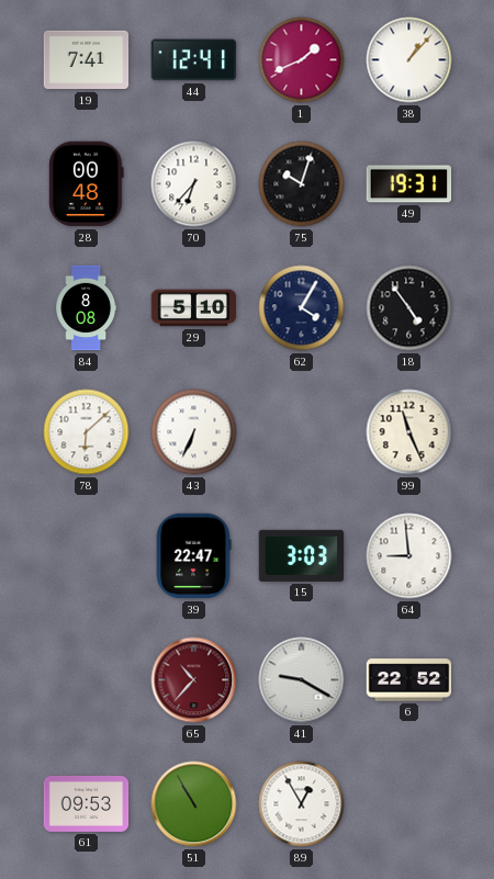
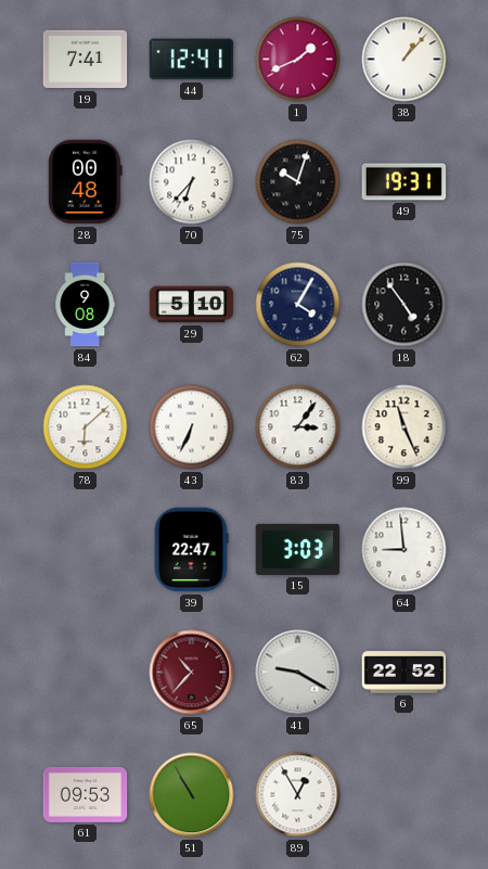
84: 8:08 -> 9:08 (86, 305)
83: none -> 3:06 (298, 427)
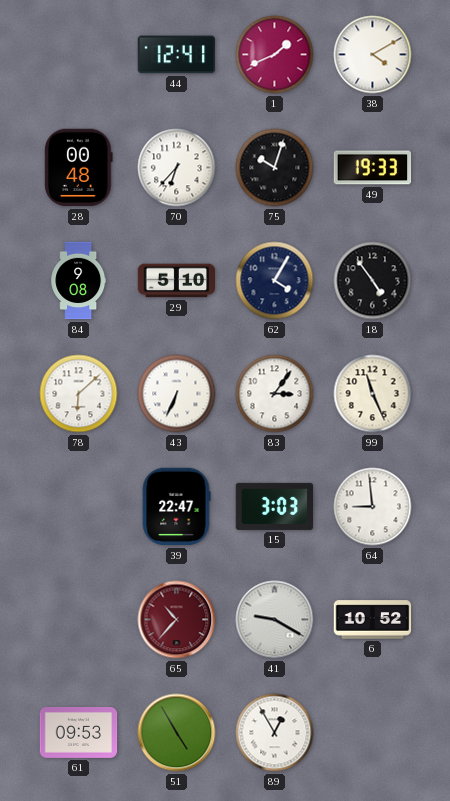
19: 7:41 -> none (86, 60)
38: 1:07 -> 4:10 (373, 55)
49: 19:31 -> 19:33 (373, 168)
6: 22:52 -> 10:52 (373, 620)
51: 10:55 -> 4:55 (177, 733)
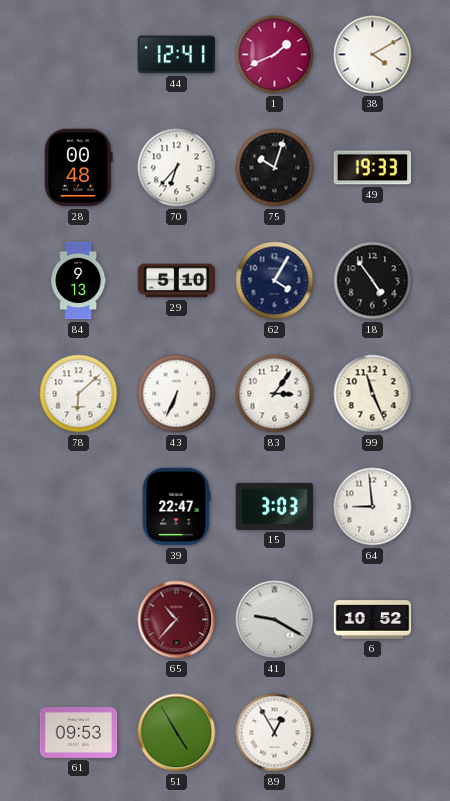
84: 9:08 -> 9:13 (79, 281)
